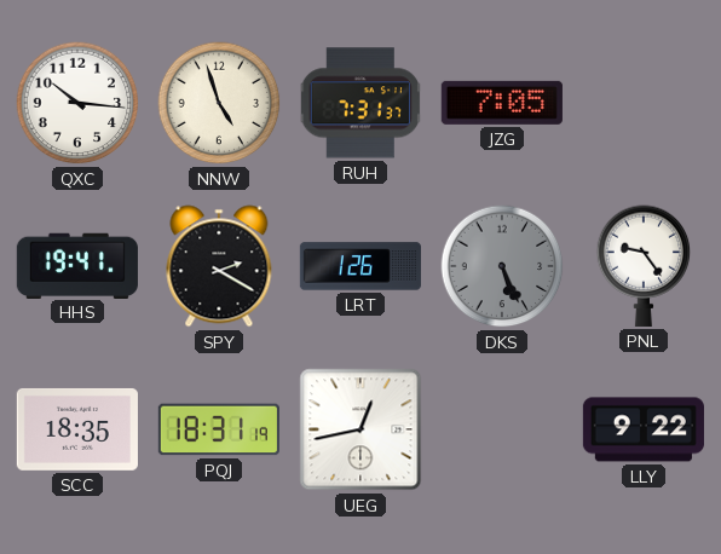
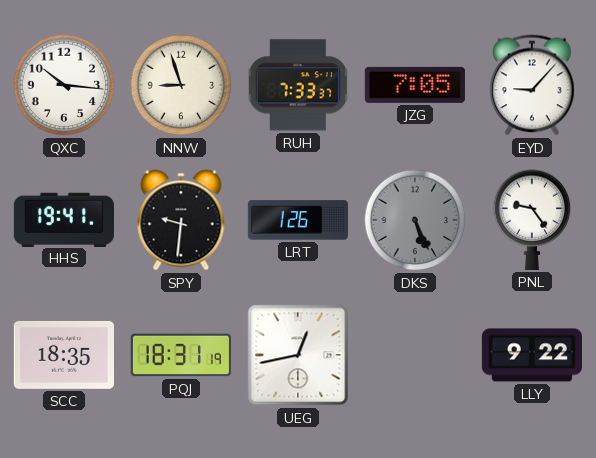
NNW: 4:57 -> 8:57 (181, 85)
RUH: 7:31 -> 7:33 (297, 85)
EYD: none -> 9:07 (532, 85)
SPY: 2:20 -> 9:31 (181, 220)
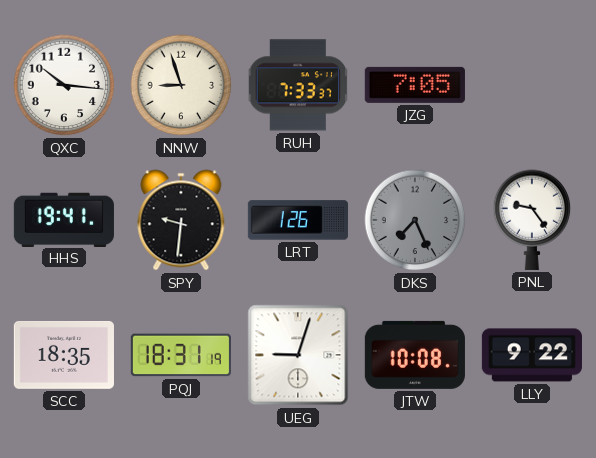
EYD: 9:07 -> none (532, 85)
DKS: 5:26 -> 7:26 (415, 220)
UEG: 12:43 -> 9:03 (298, 355)
JTW: none -> 10:08 (415, 355)
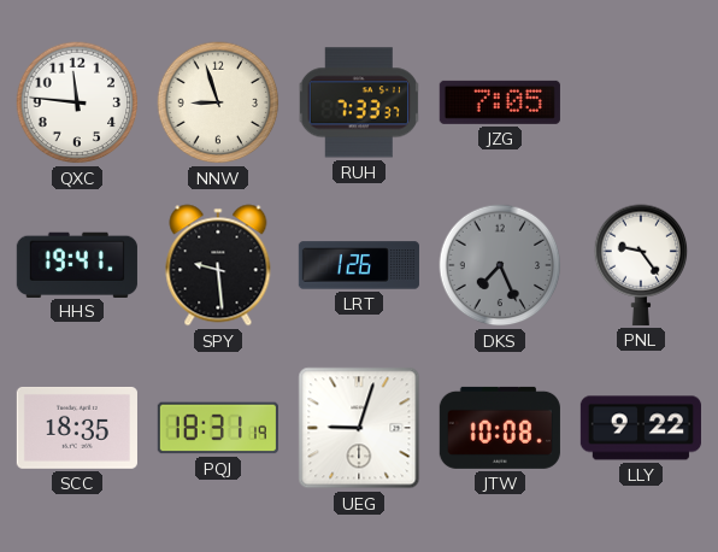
QXC: 10:16 -> 11:46 (77, 102)
SPY: 9:31 -> 9:29 (218, 265)
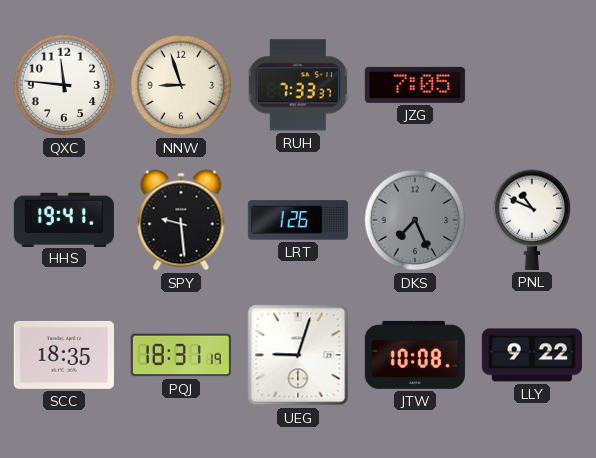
PNL: 9:24 -> 10:49 (532, 220)
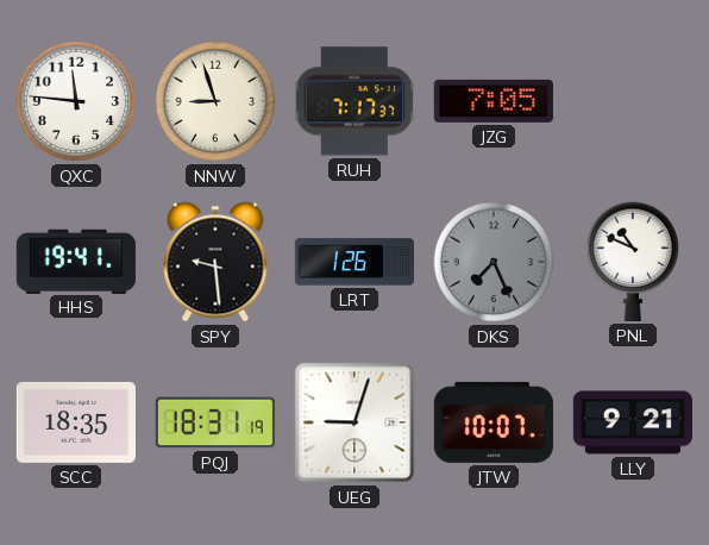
RUH: 7:33 -> 7:17 (353, 101)
JTW: 10:08 -> 10:07 (494, 422)
LLY: 9:22 -> 9:21 (633, 422)
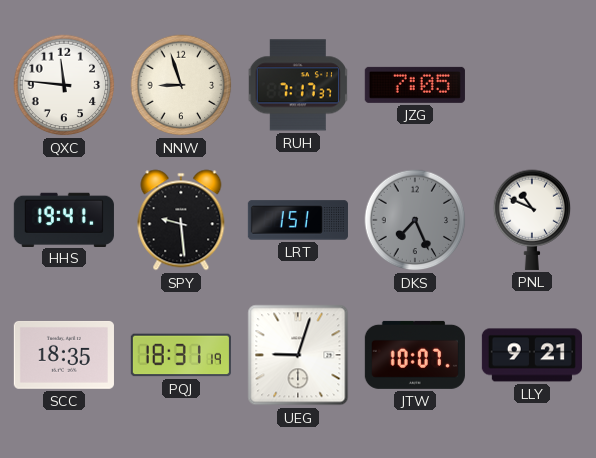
LRT: 1:26 -> 1:51 (298, 220)
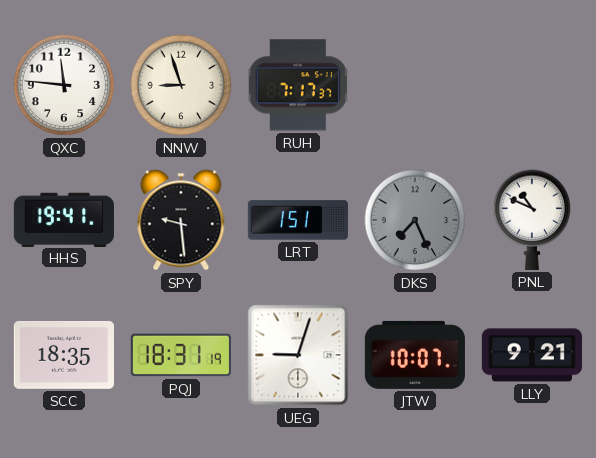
JZG: 7:05 -> none (415, 85)
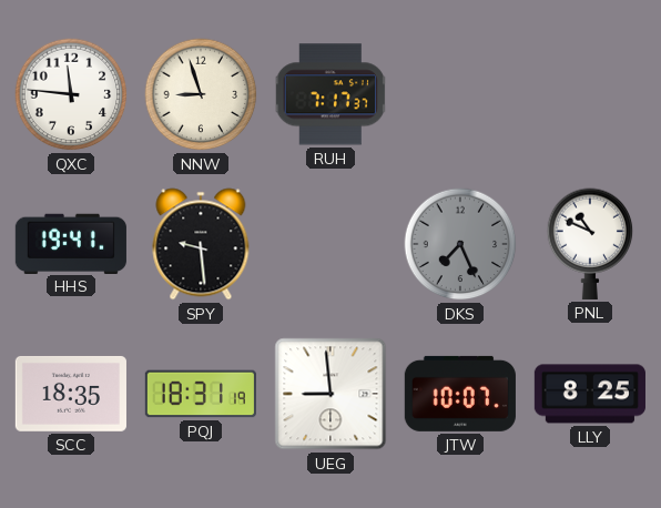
LRT: 1:51 -> none (298, 220)
UEG: 9:03 -> 8:59 (330, 394)
LLY: 9:21 -> 8:25 (590, 394)
